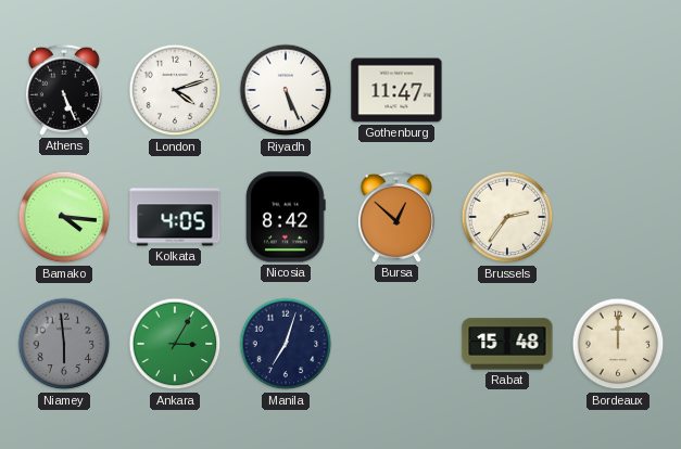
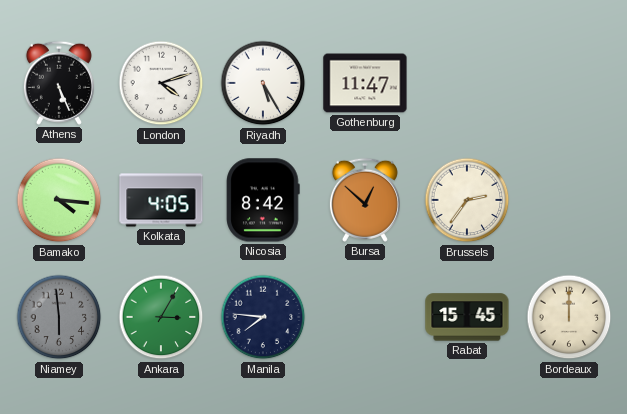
Riyadh: 5:26 -> 5:25 (263, 83)
Manila: 7:03 -> 7:46 (263, 317)
Rabat: 15:48 -> 15:45 (467, 317)
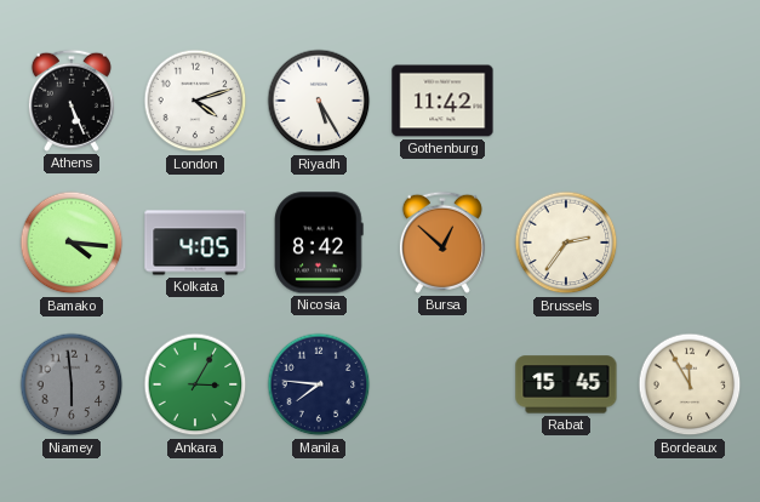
Gothenburg: 11:47 -> 11:42 (442, 101)
Bordeaux: 12:00 -> 11:55 (690, 384)
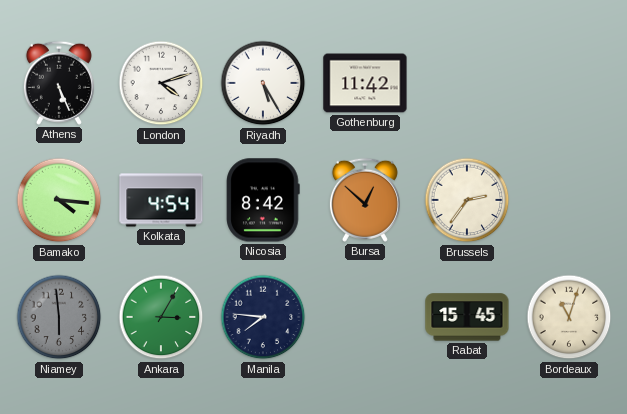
Kolkata: 4:05 -> 4:54 (161, 200)
Bordeaux: 11:55 -> 11:03 (569, 317)
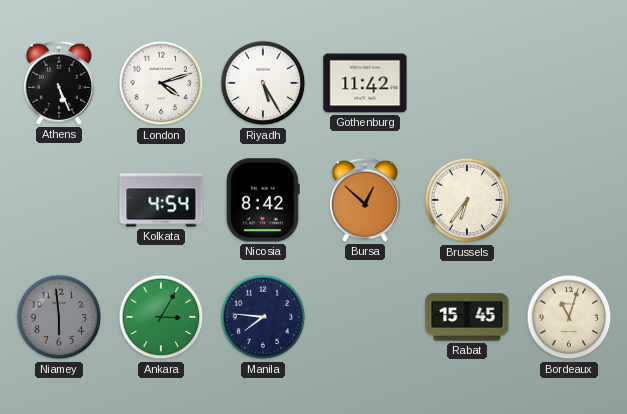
Bamako: 4:16 -> none (59, 200)
Brussels: 2:36 -> 6:36 (467, 200)
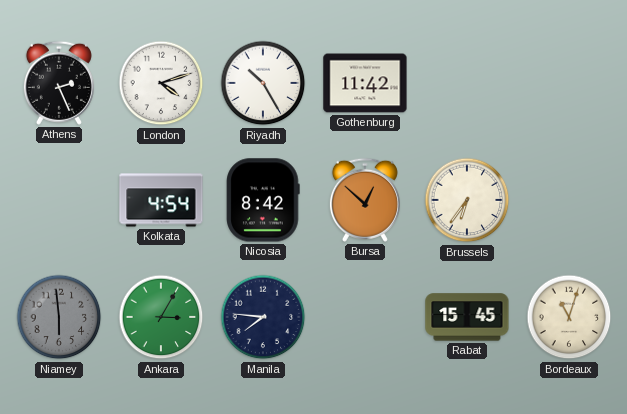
Athens: 5:26 -> 2:26 (59, 83)
Riyadh: 5:25 -> 10:25 (263, 83)
